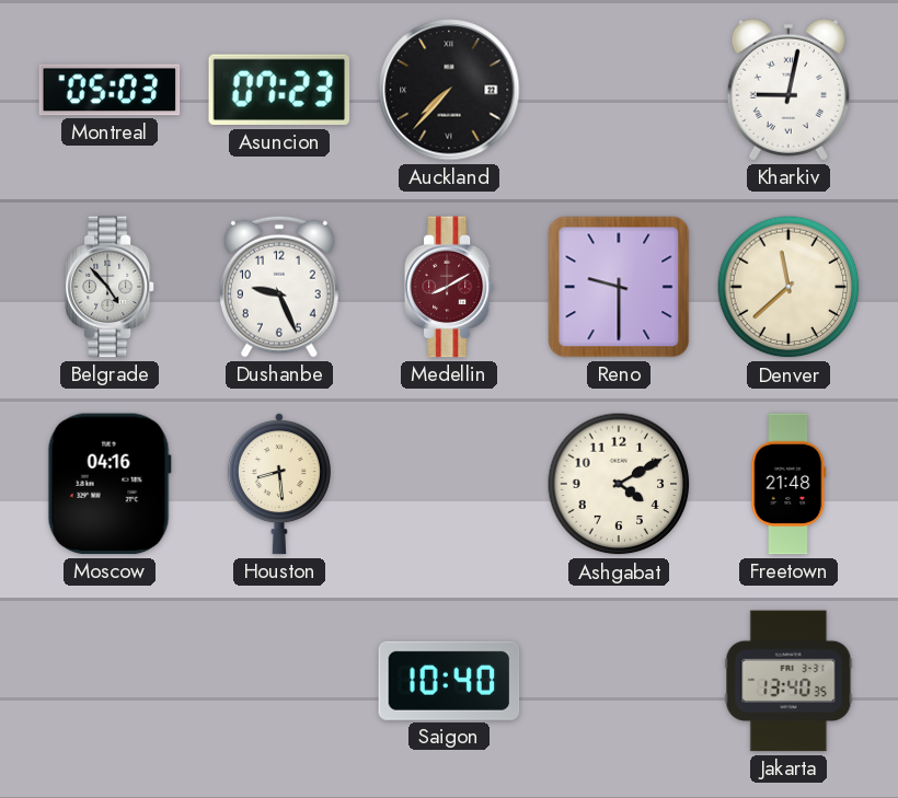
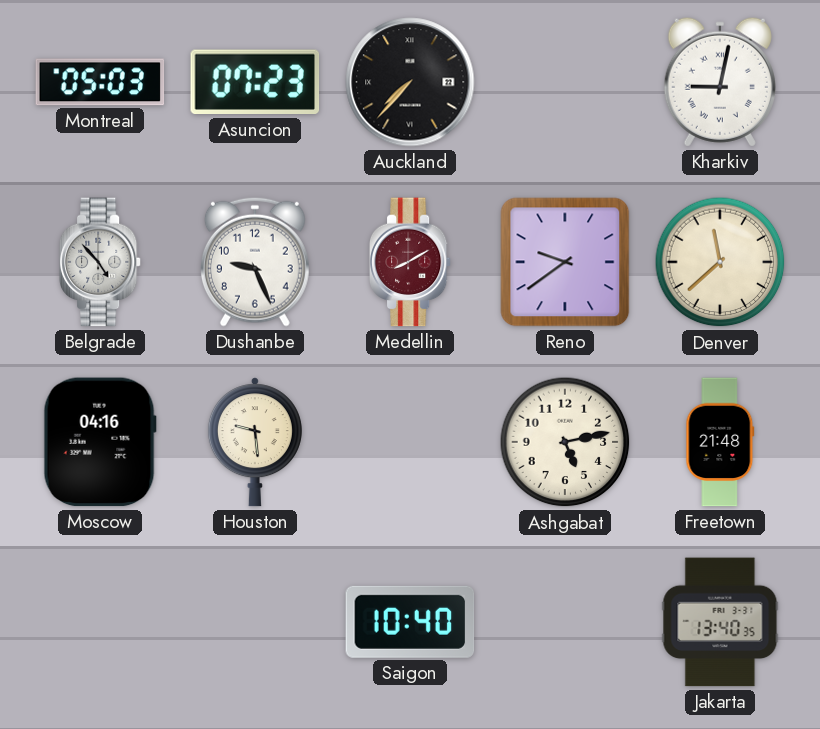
Reno: 9:30 -> 9:39 (565, 262)
Houston: 8:29 -> 9:29 (255, 442)
Ashgabat: 4:10 -> 5:13 (565, 442)
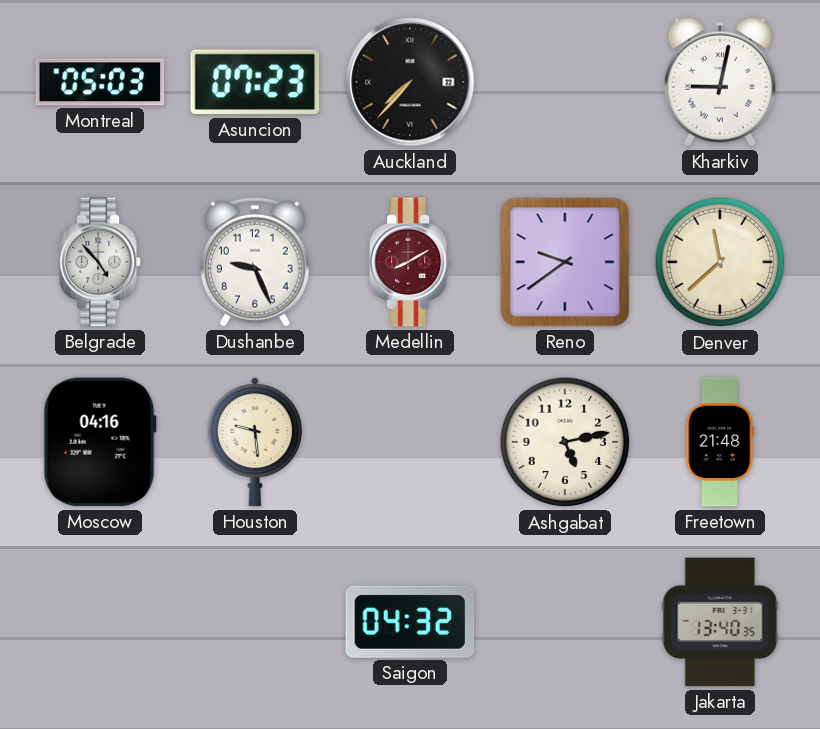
Saigon: 10:40 -> 04:32 (410, 622)
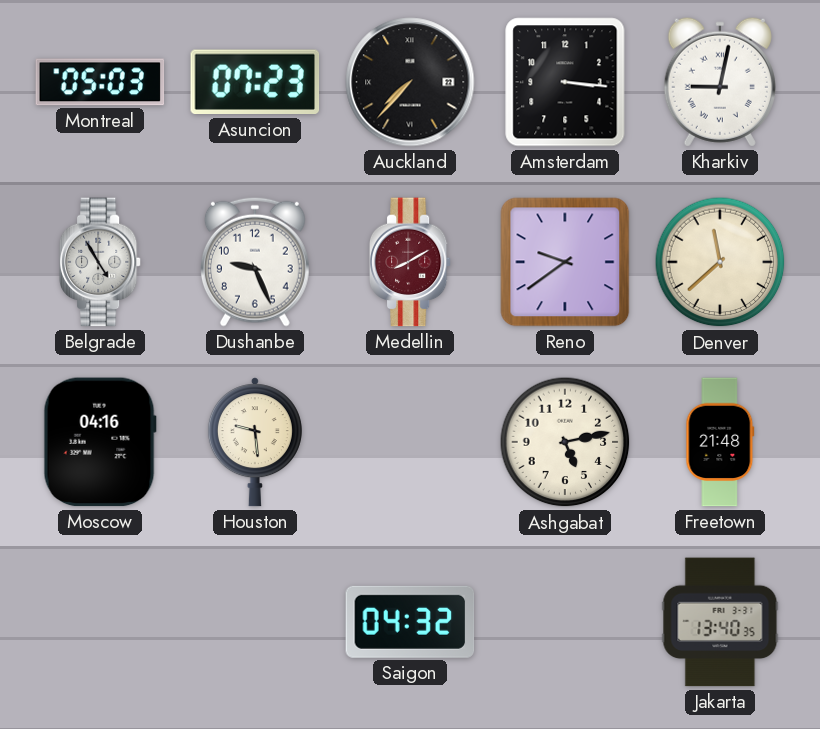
Amsterdam: none -> 3:16 (565, 82)
Belgrade: 4:53 -> 4:55 (100, 262)
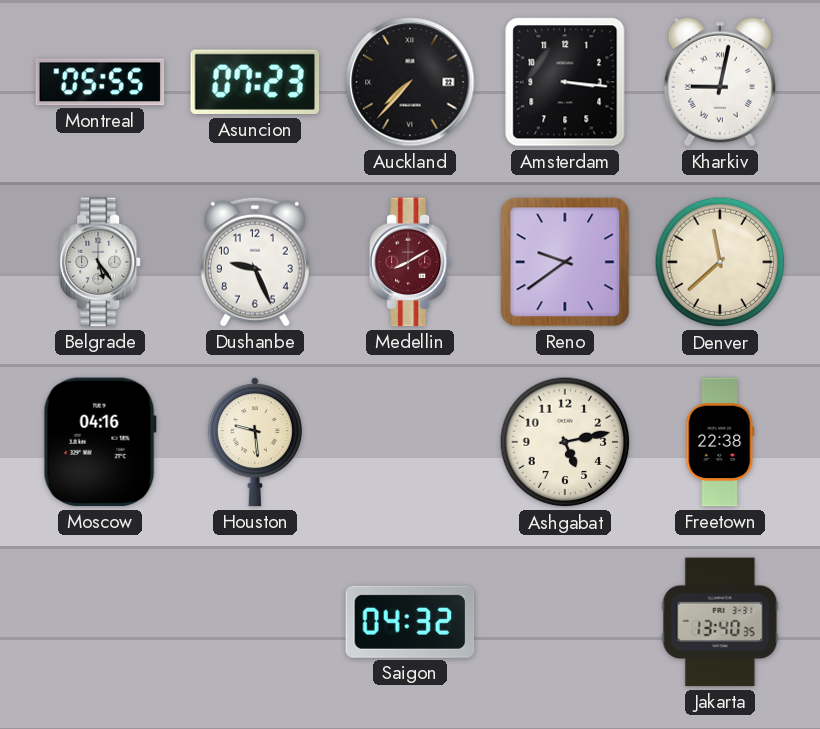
Montreal: 05:03 -> 05:55 (100, 82)
Belgrade: 4:55 -> 5:24 (100, 262)
Freetown: 21:48 -> 22:38 (720, 442)
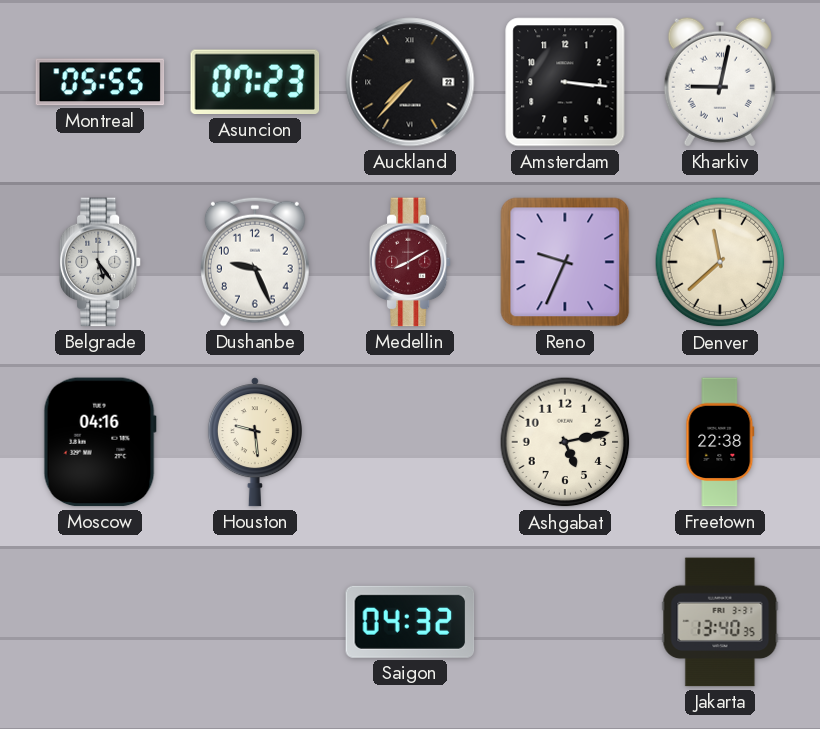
Reno: 9:39 -> 9:34 (565, 262)
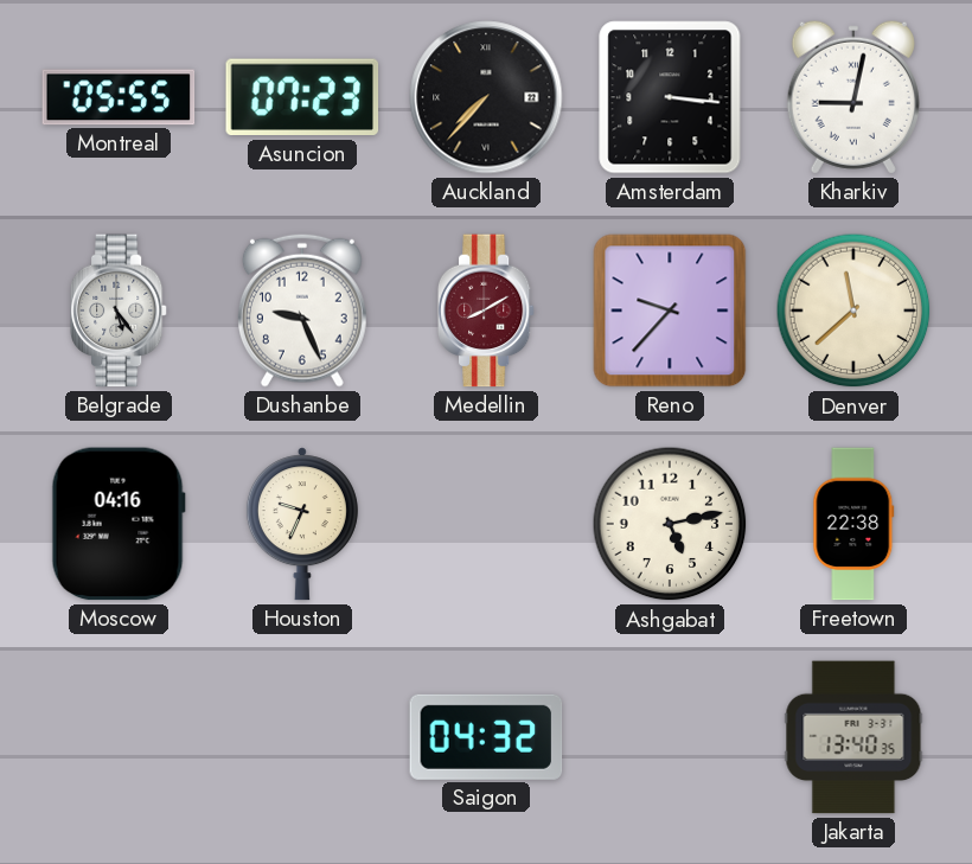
Reno: 9:34 -> 9:37 (670, 311)
Houston: 9:29 -> 9:34 (302, 524)
